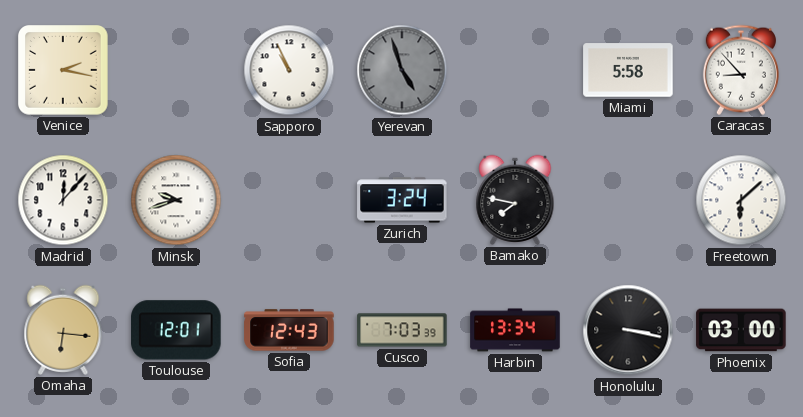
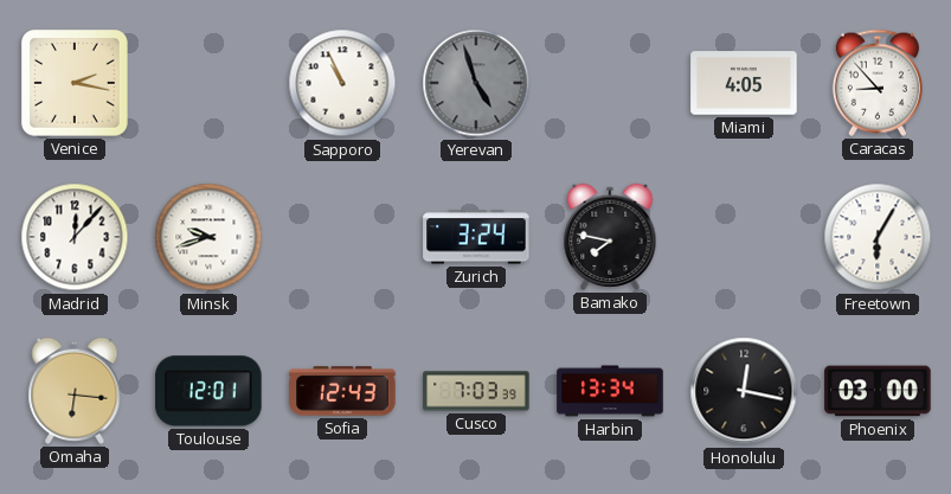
Miami: 5:58 -> 4:05 (744, 83)
Freetown: 6:08 -> 6:05 (878, 237)
Honolulu: 3:17 -> 12:17 (744, 391)
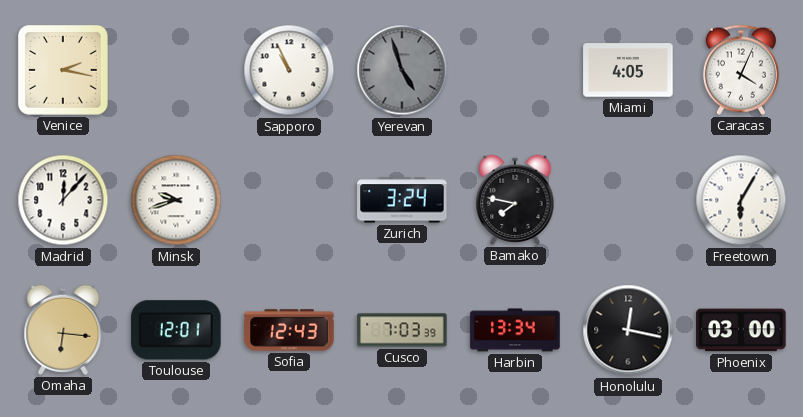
Caracas: 8:53 -> 4:04 (741, 70)
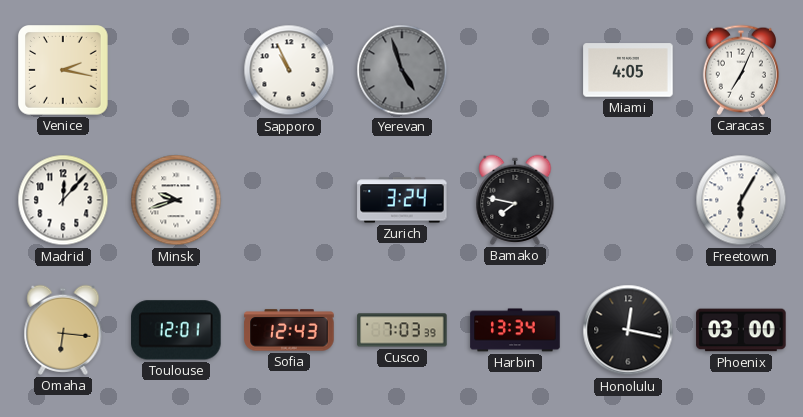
Caracas: 4:04 -> 7:04 (741, 70)
